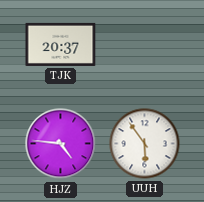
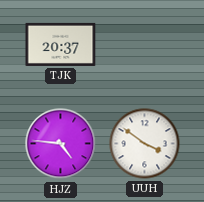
UUH: 5:54 -> 3:51 (145, 144)
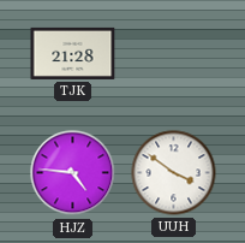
TJK: 20:37 -> 21:28 (73, 53)
